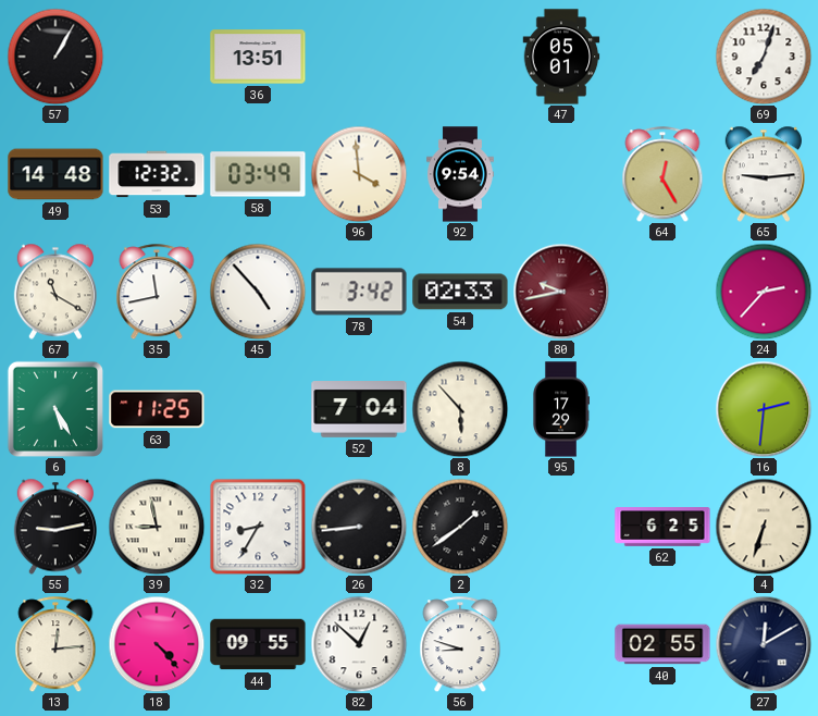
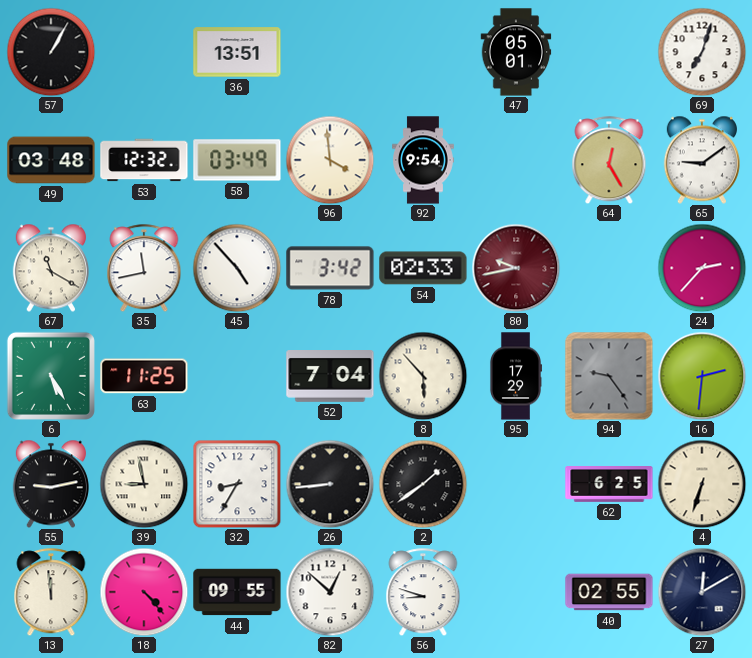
49: 14:48 -> 03:48 (51, 160)
65: 9:14 -> 9:09 (701, 160)
94: none -> 9:24 (609, 376)
13: 12:14 -> 11:59 (51, 592)
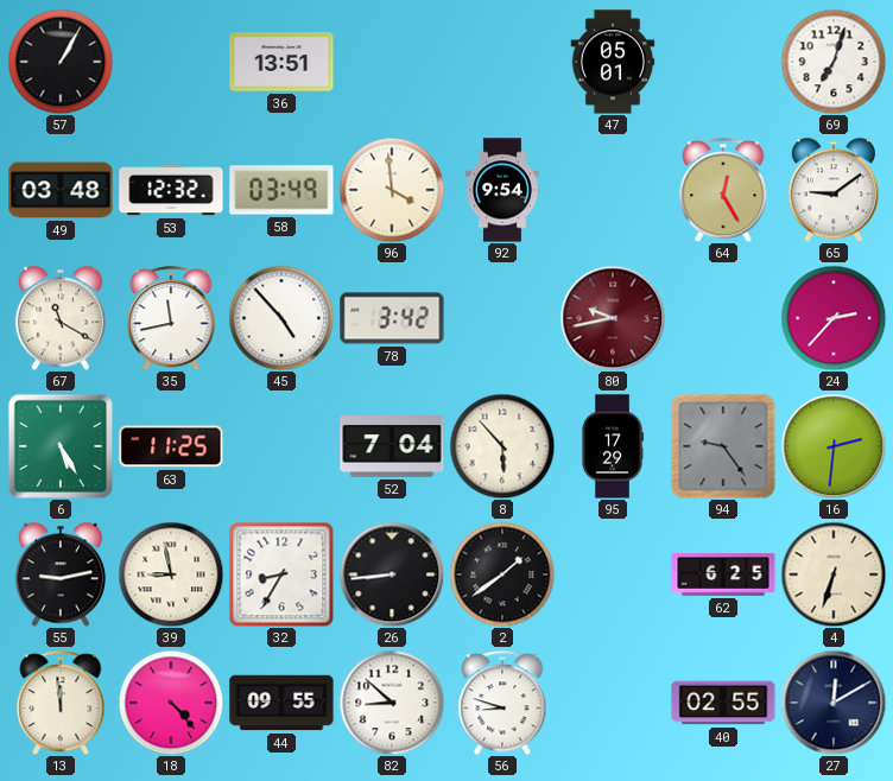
54: 02:33 -> none (423, 268)
82: 12:52 -> 8:52 (392, 703)
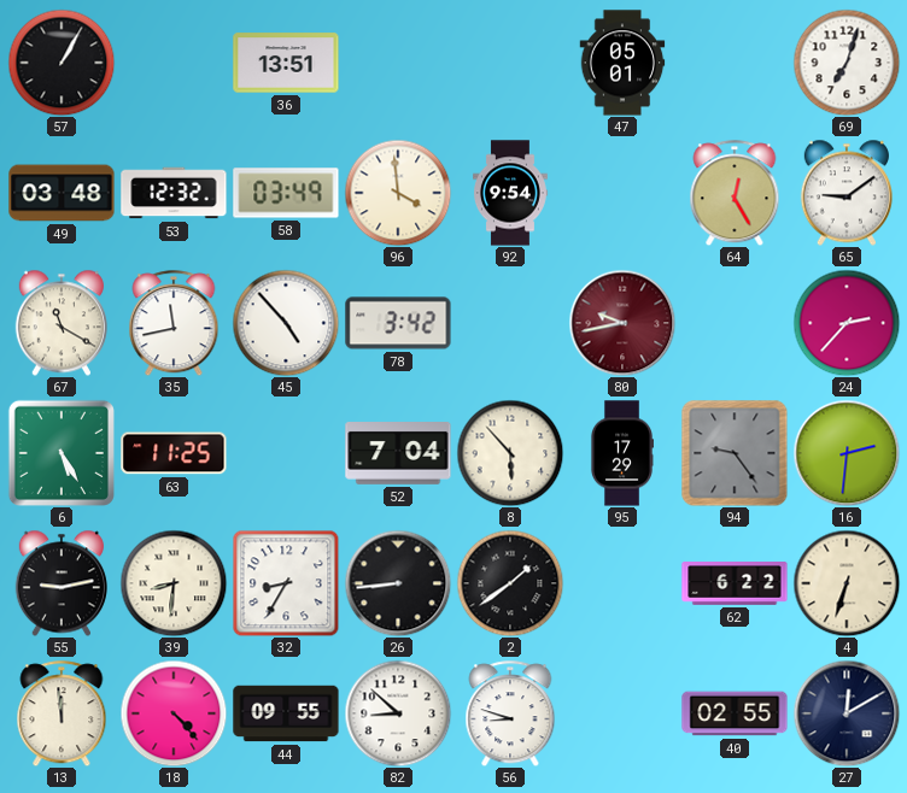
39: 8:58 -> 8:31 (174, 583)
62: 6:25 -> 6:22 (735, 585)
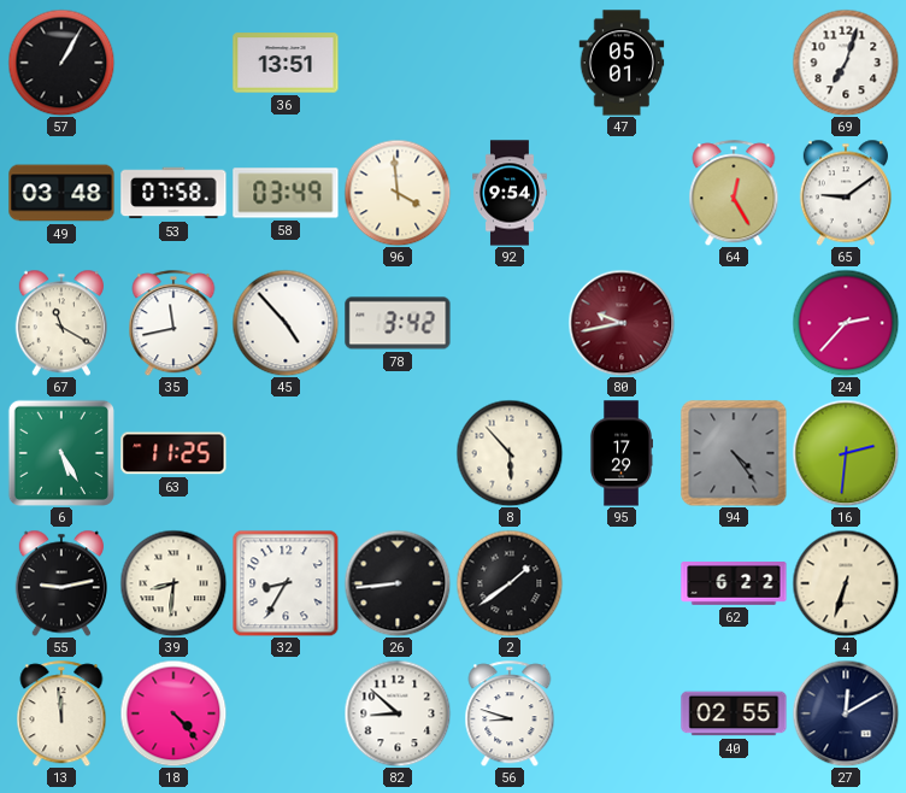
53: 12:32 -> 07:58 (173, 193)
52: 7:04 -> none (398, 454)
94: 9:24 -> 4:24 (734, 453)
44: 09:55 -> none (286, 713)
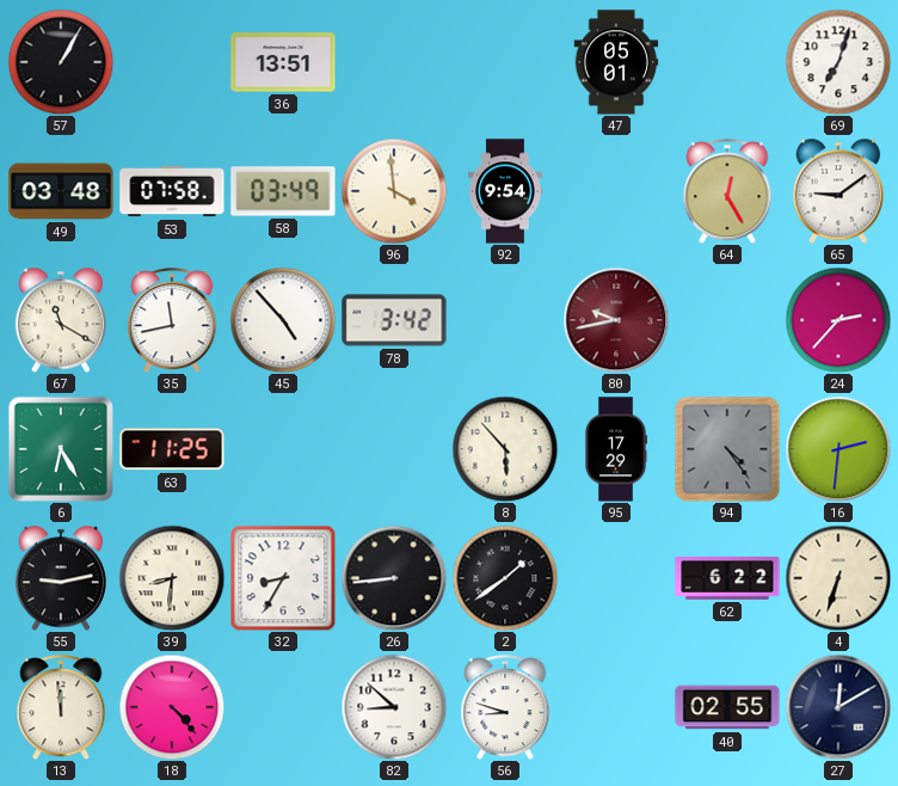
6: 5:25 -> 6:25 (61, 449)
